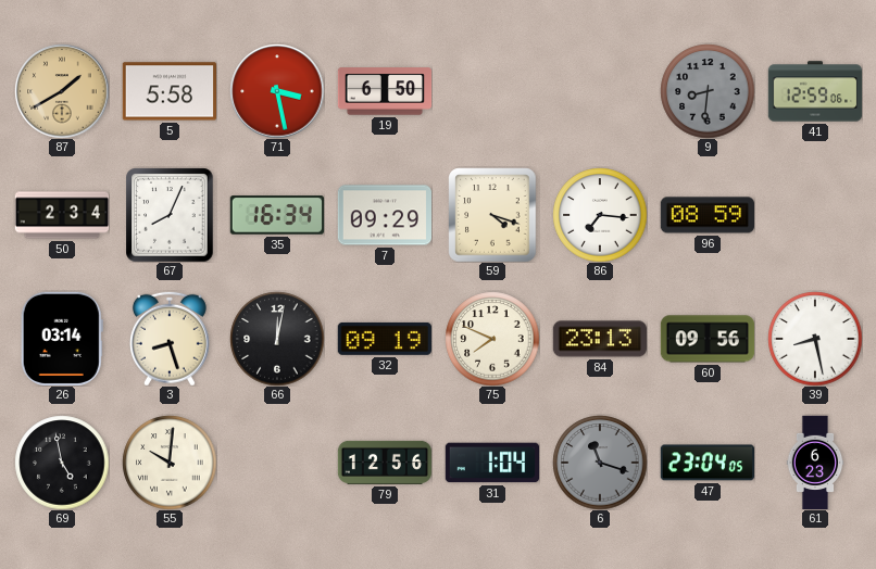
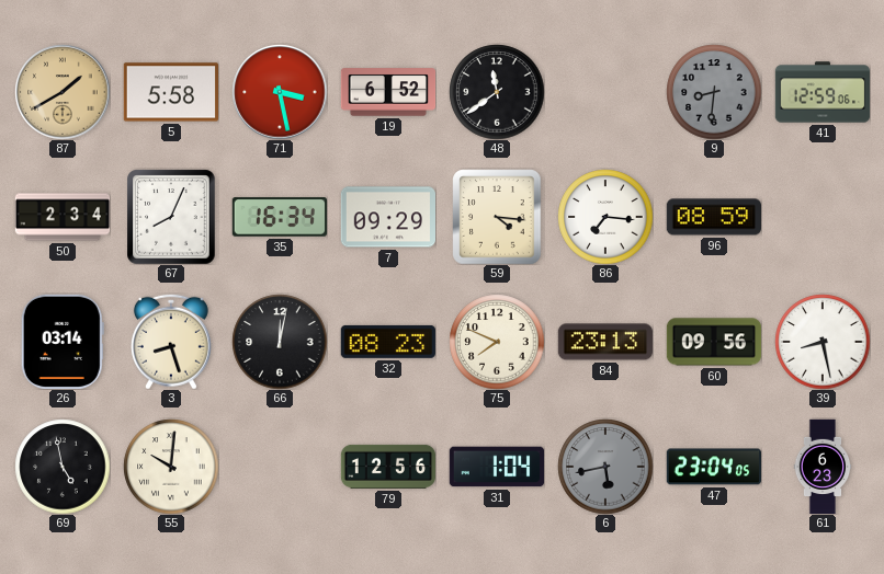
19: 6:50 -> 6:52 (388, 92)
48: none -> 11:39 (497, 92)
59: 4:18 -> 4:16 (497, 217)
32: 09:19 -> 08:23 (388, 342)
6: 11:18 -> 5:43 (605, 467)
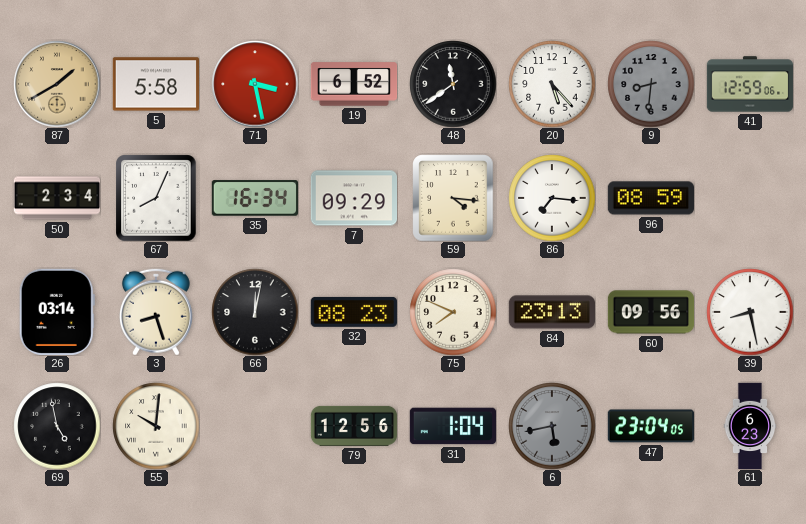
20: none -> 5:23 (552, 84)
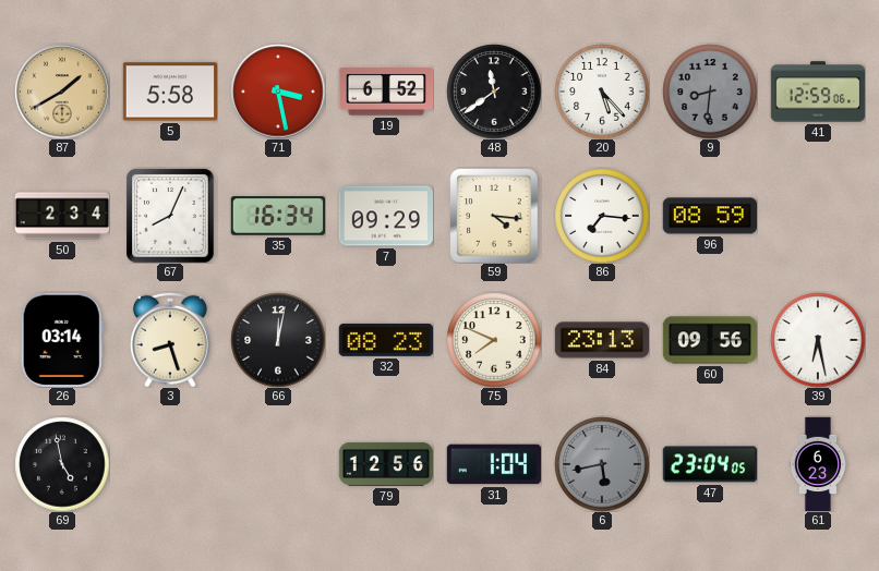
39: 8:28 -> 6:28 (818, 340)
55: 10:01 -> none (156, 426)
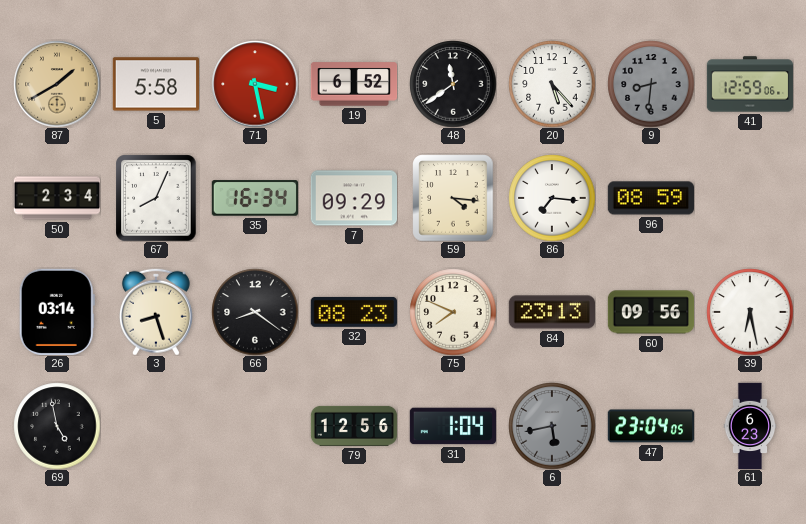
66: 12:02 -> 8:21 (255, 312)
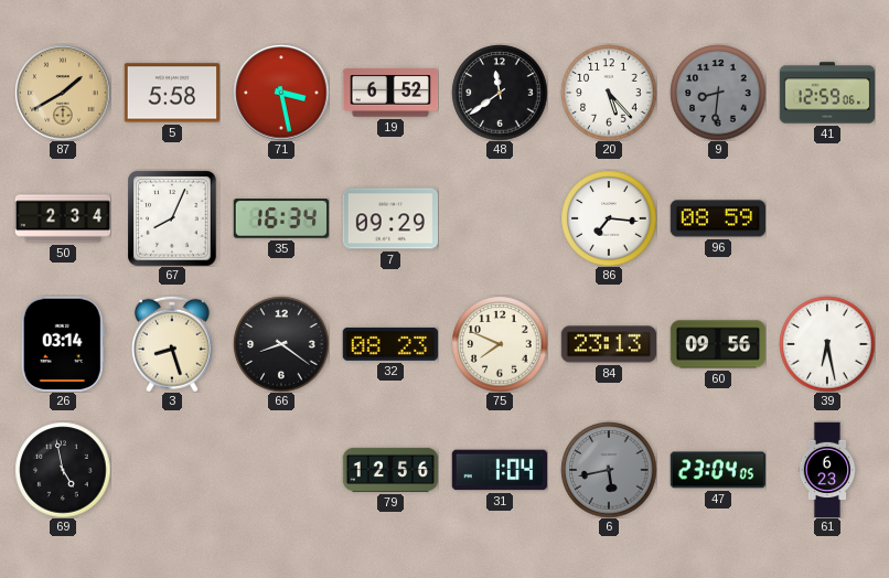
59: 4:16 -> none (453, 198)
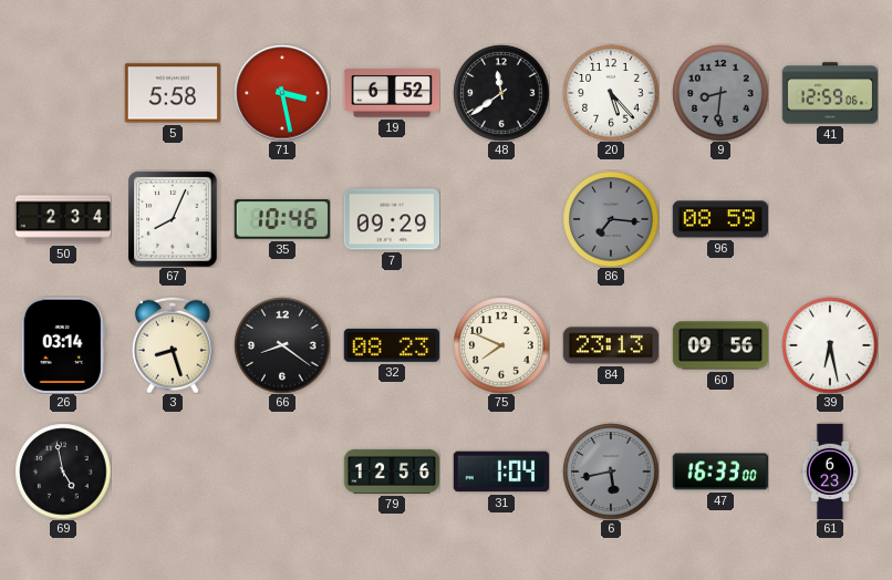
87: 1:40 -> none (63, 93)
35: 16:34 -> 10:46 (281, 219)
86 dial: white -> grey (611, 219)
47: 23:04 -> 16:33 (719, 472)
